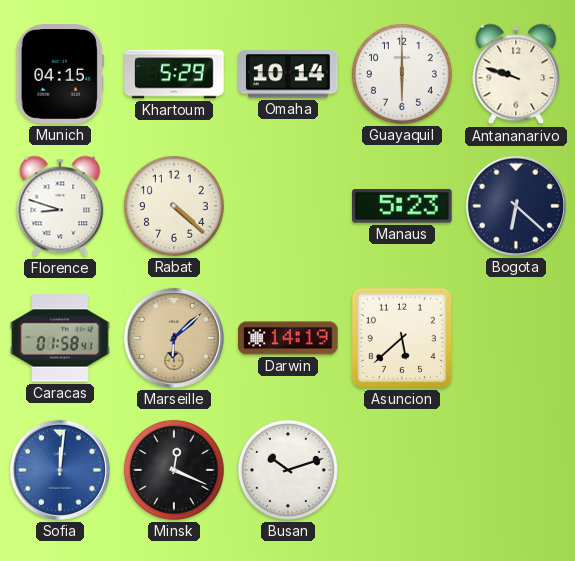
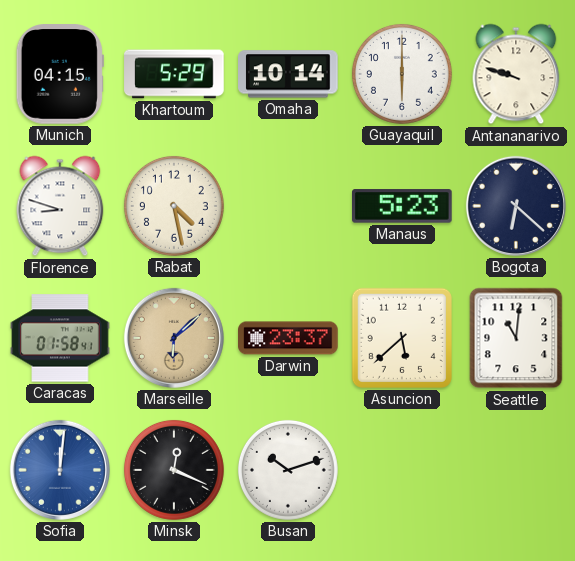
Rabat: 4:22 -> 4:28 (174, 206)
Darwin: 14:19 -> 23:37 (288, 338)
Seattle: none -> 11:01 (516, 338)
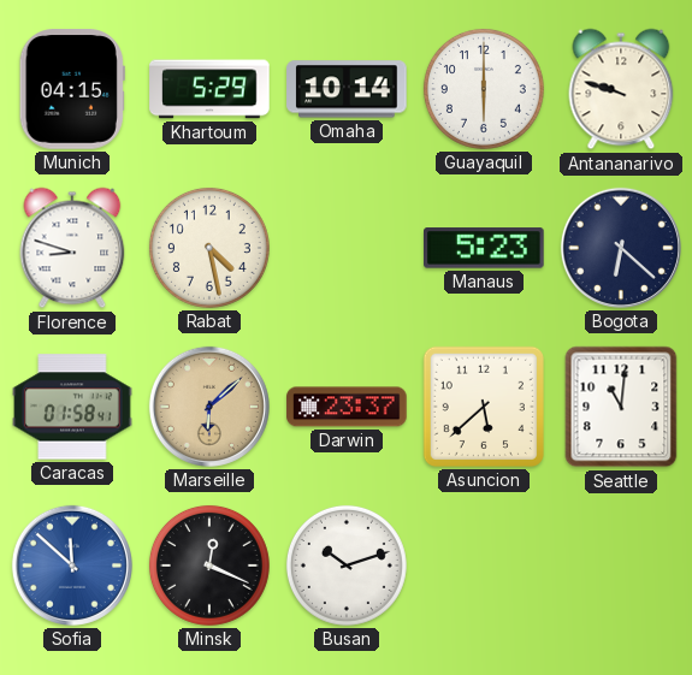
Sofia: 12:01 -> 11:52 (72, 566)
